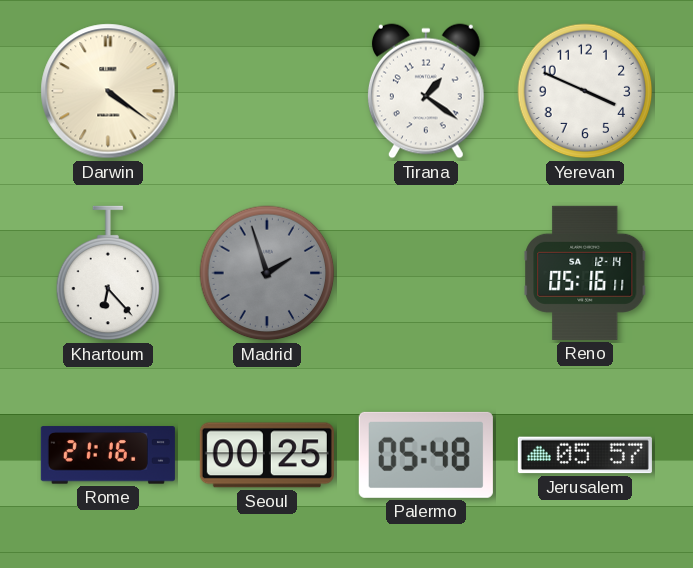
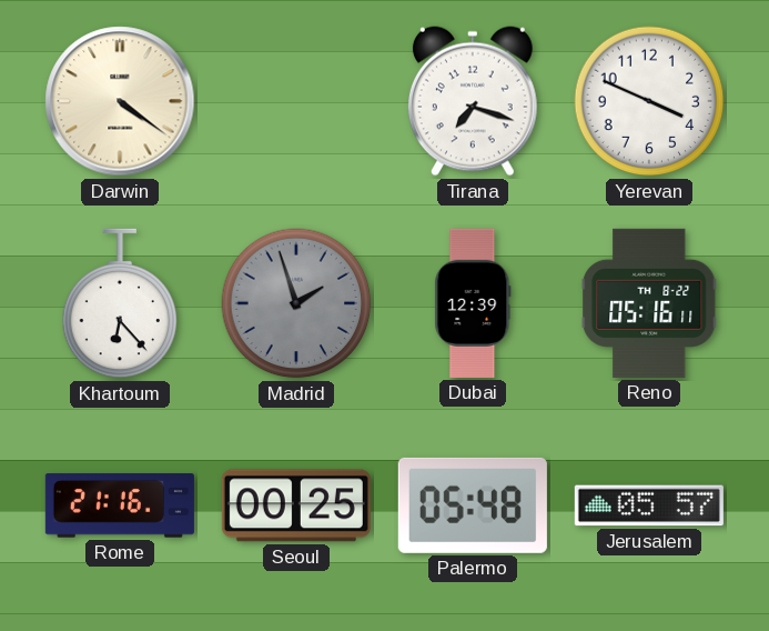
Tirana: 1:21 -> 7:18 (473, 101)
Dubai: none -> 12:39 (473, 303)
Reno date: SA 12-14 -> TH 8-22 (649, 303)
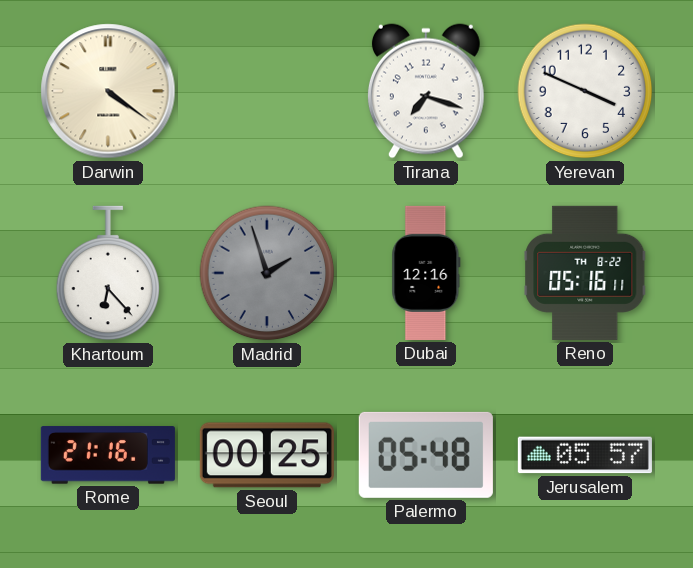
Dubai: 12:39 -> 12:16 (426, 273)
